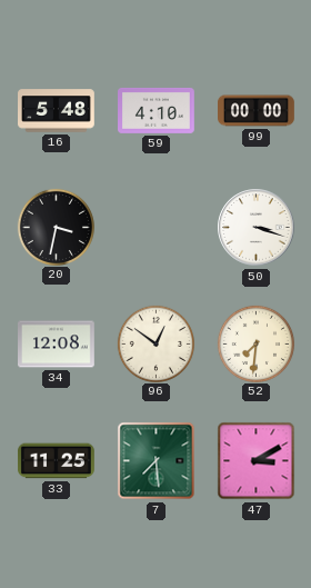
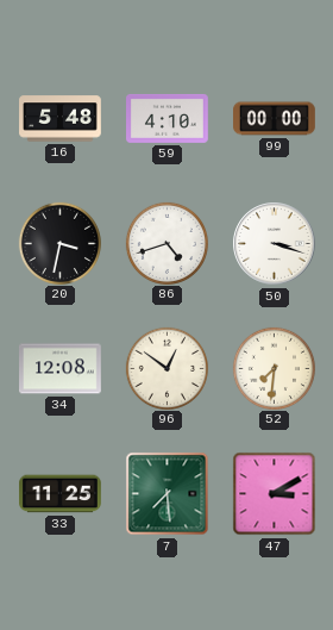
86: none -> 4:42 (166, 243)
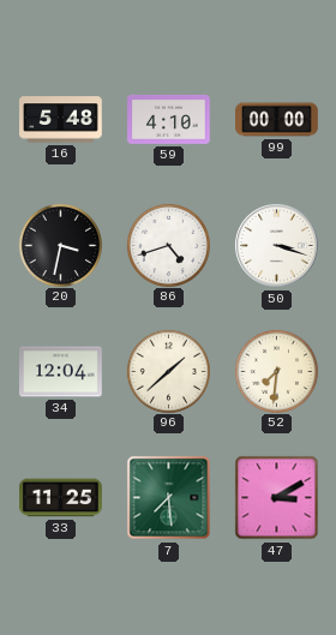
34: 12:08 -> 12:04 (61, 372)
96: 12:51 -> 1:38 (168, 371)
